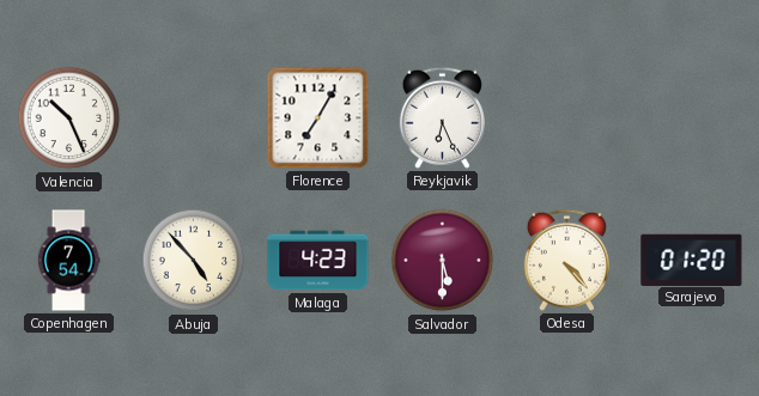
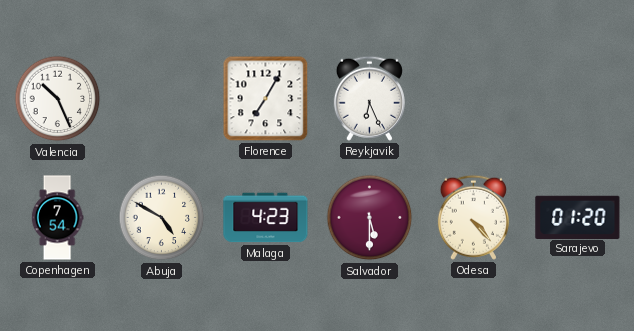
Abuja: 4:53 -> 4:50 (162, 218)
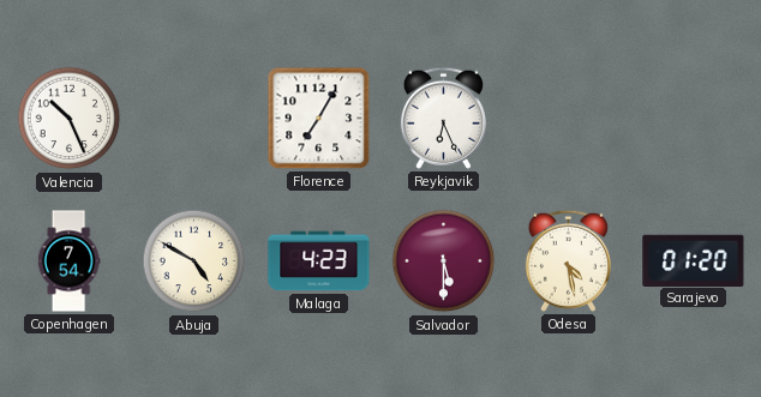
Odesa: 4:23 -> 4:28 (568, 260)
